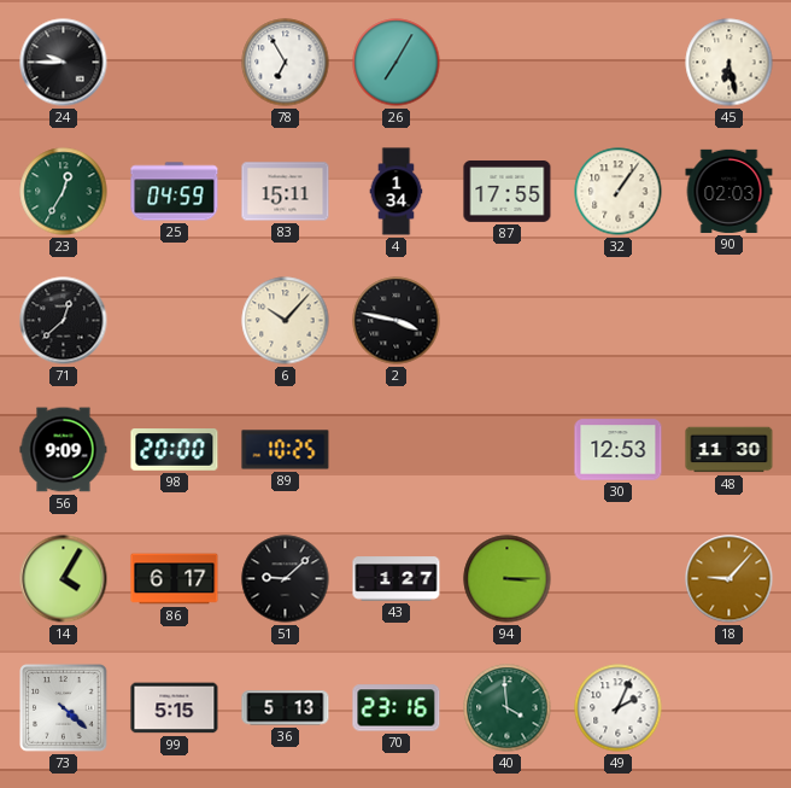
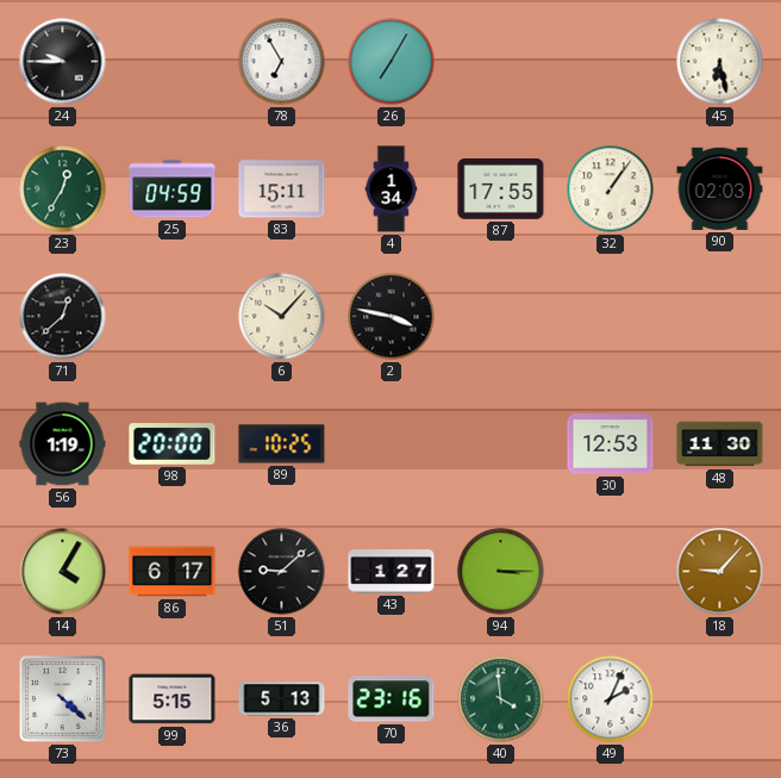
56: 9:09 -> 1:19 (63, 444)
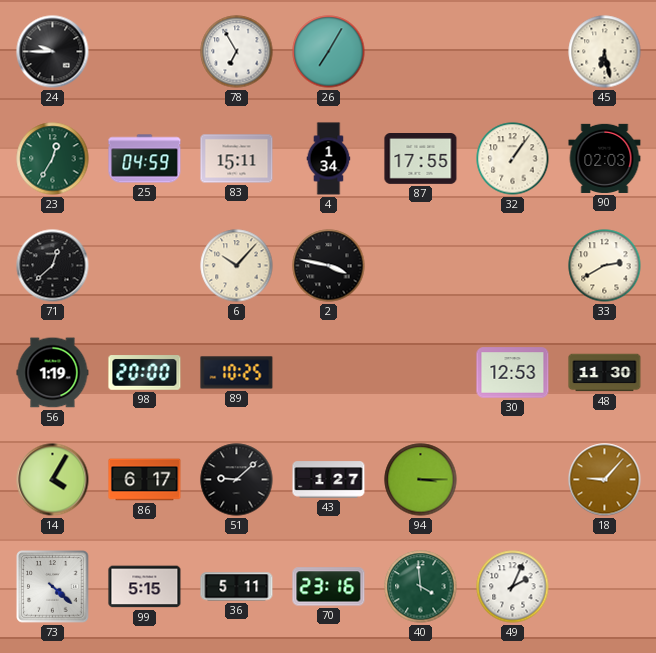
33: none -> 2:40 (605, 266)
36: 5:13 -> 5:11 (237, 587)
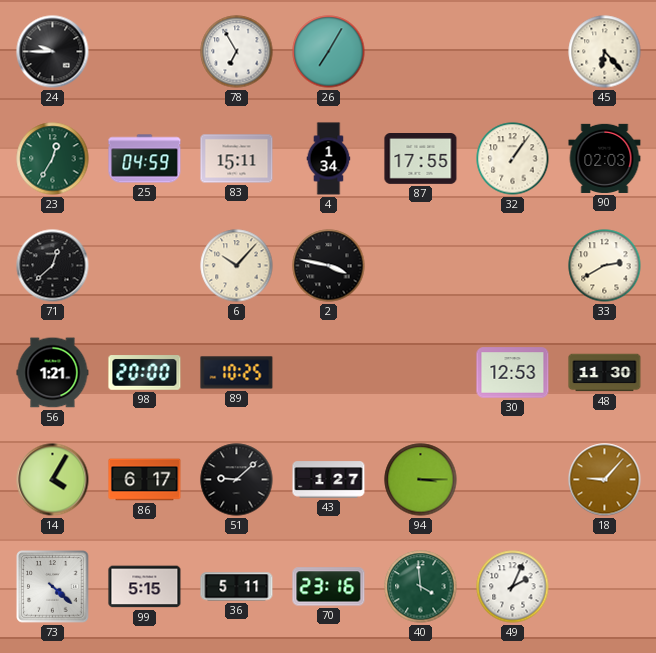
45: 6:28 -> 6:23 (605, 52)
56: 1:19 -> 1:21 (53, 373)
